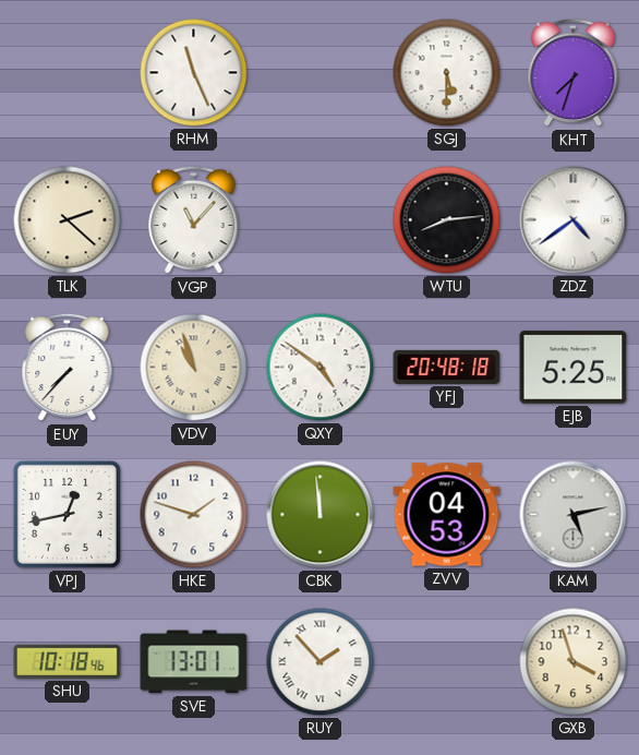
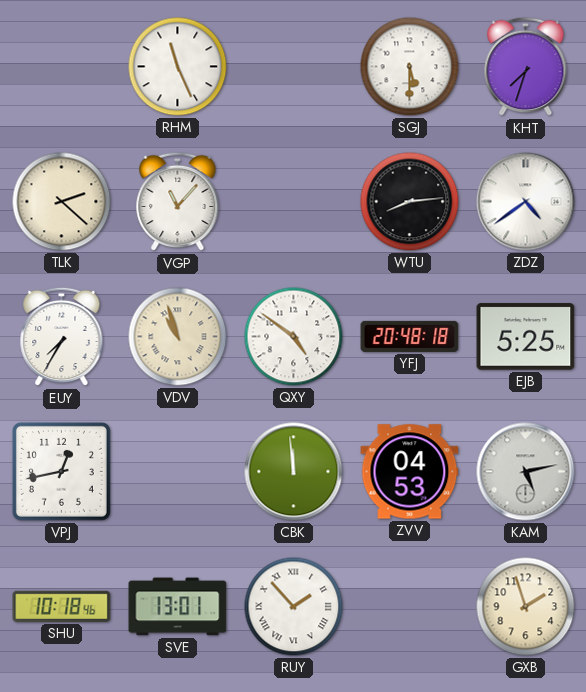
EUY: 7:37 -> 7:35 (62, 337)
HKE: 1:48 -> none (194, 515)
GXB: 3:57 -> 1:57 (526, 607)
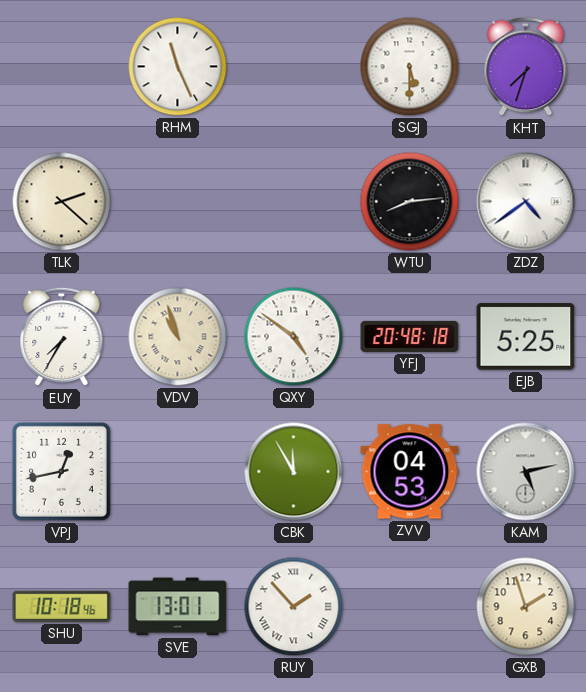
VGP: 11:07 -> none (178, 202)
CBK: 11:59 -> 11:55 (294, 472)
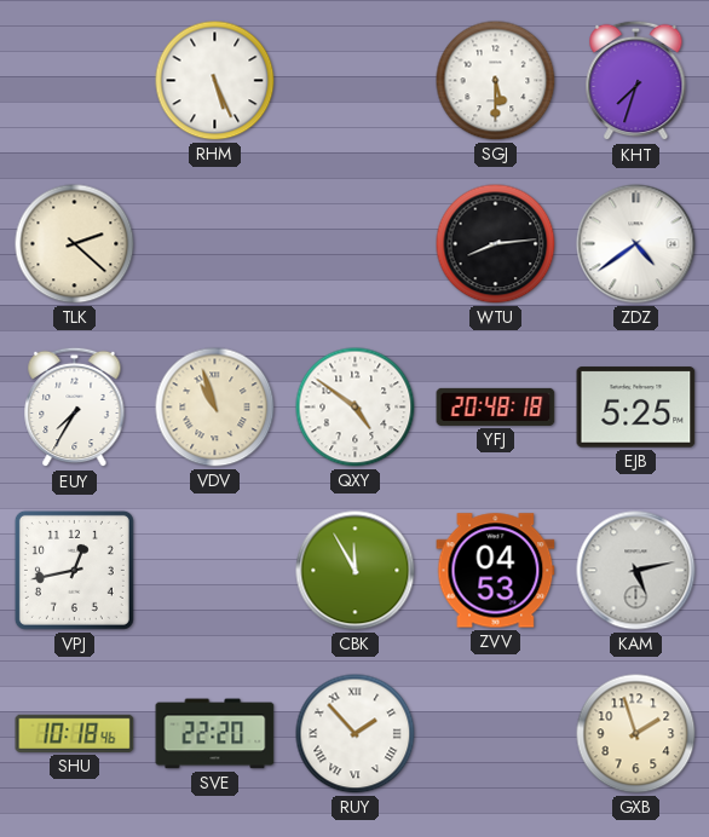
RHM: 11:26 -> 5:26 (215, 81)
SVE: 13:01 -> 22:20 (215, 734)
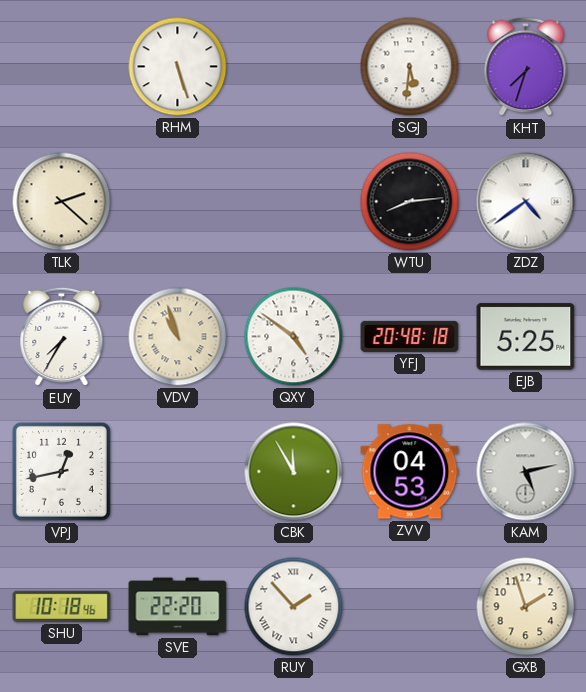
RHM: 5:26 -> 5:27 (178, 67)
SGJ: 5:30 -> 5:31 (410, 67)
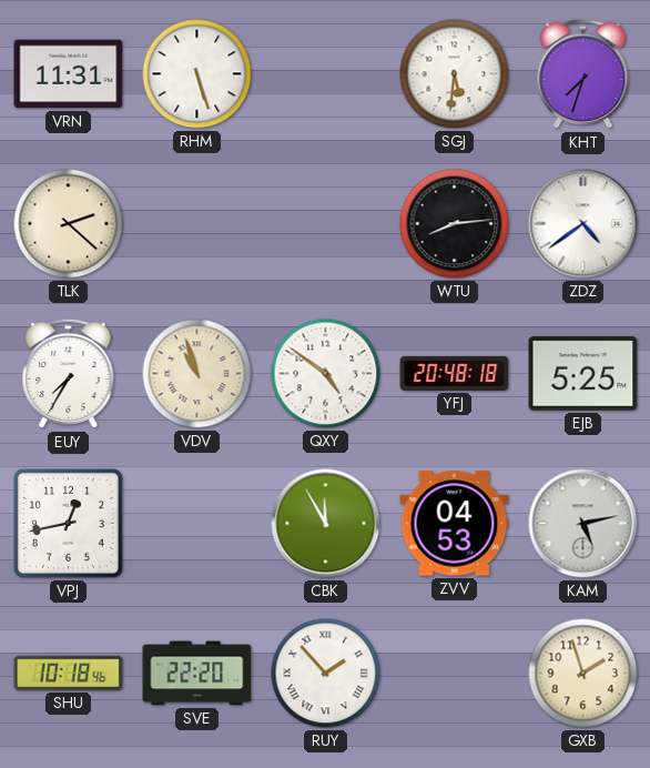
VRN: none -> 11:31 (69, 74)
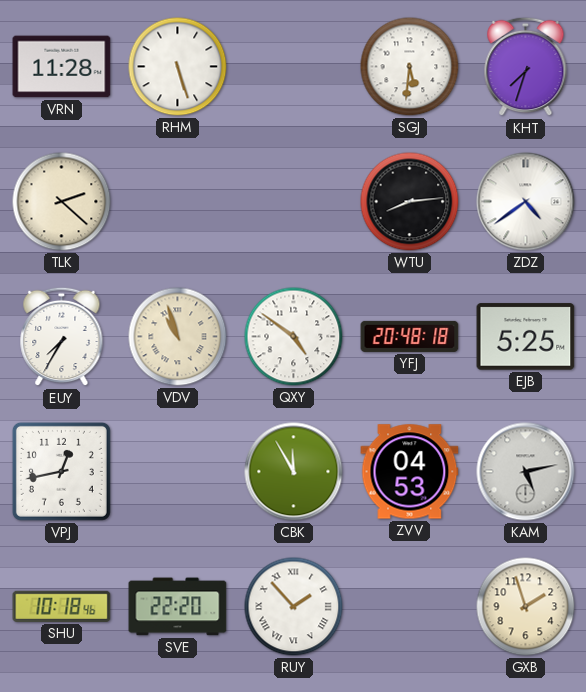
VRN: 11:31 -> 11:28 (62, 67)
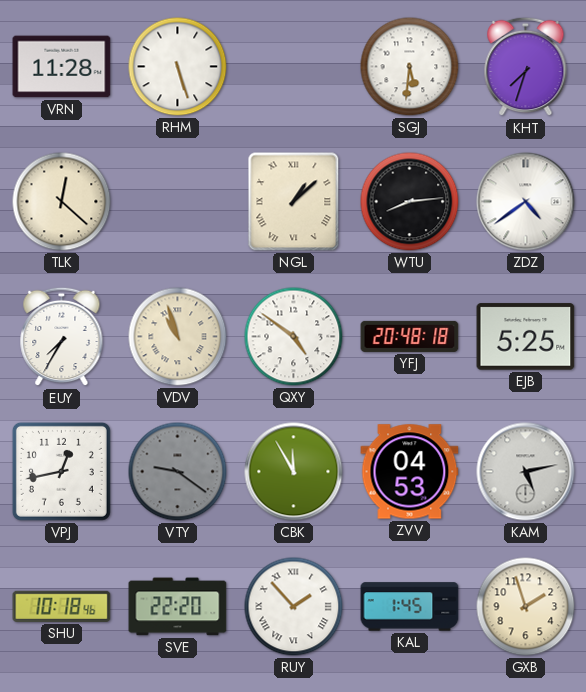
TLK: 2:22 -> 12:22 (62, 202)
NGL: none -> 1:08 (294, 202)
VTY: none -> 9:21 (178, 472)
KAL: none -> 1:45 (410, 607)
